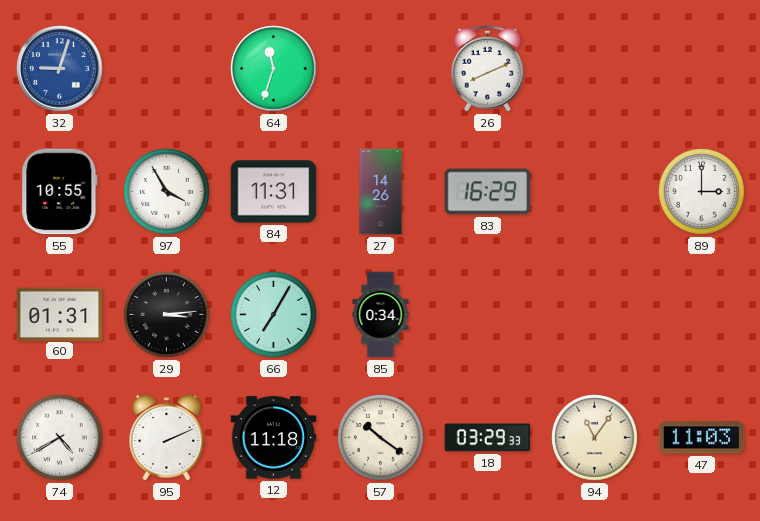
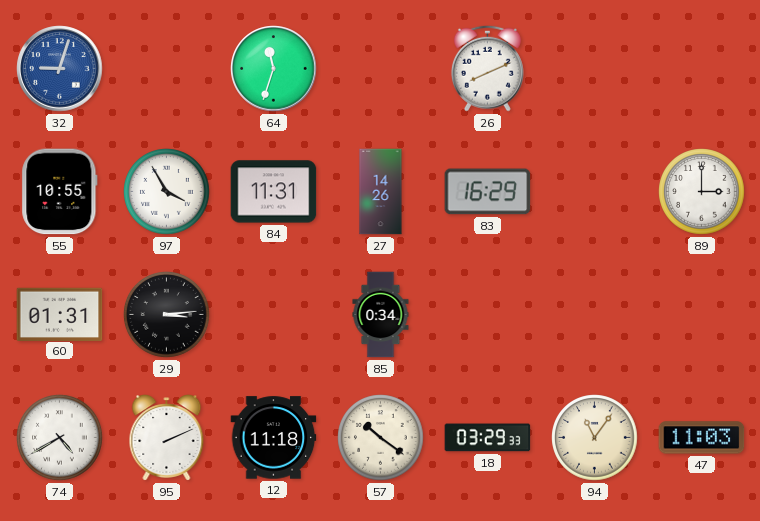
66: 7:05 -> none (274, 315)
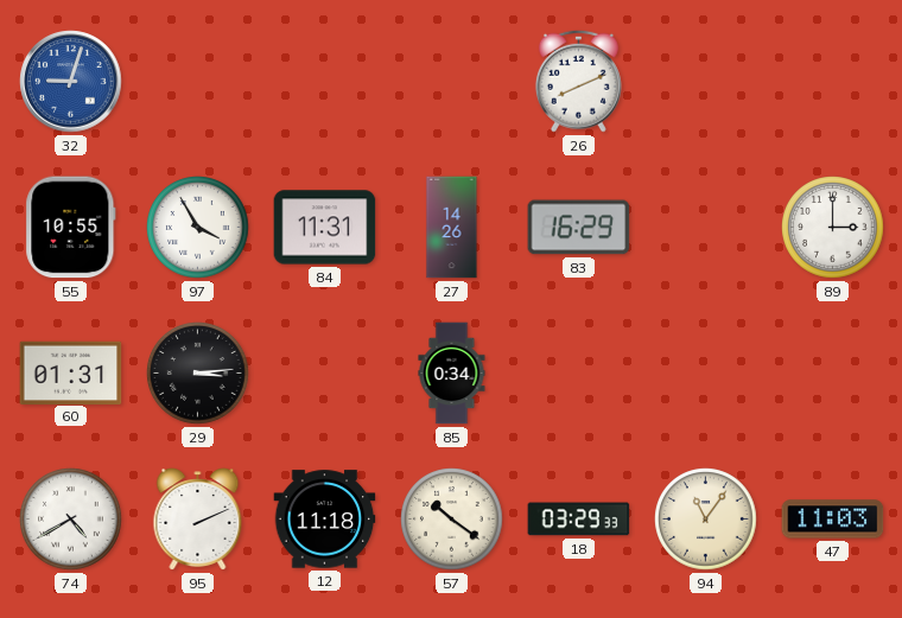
64: 11:33 -> none (274, 69)
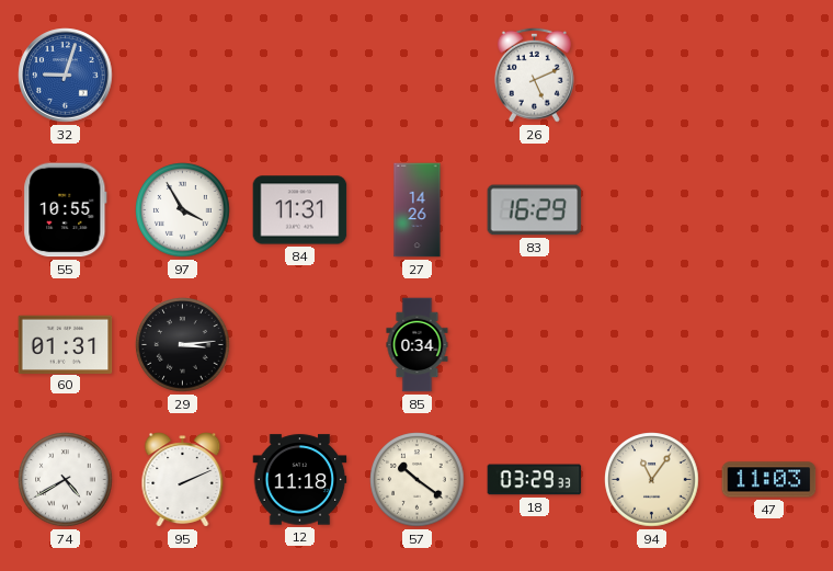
26: 8:11 -> 5:11 (534, 75)
89: 3:00 -> none (833, 228)
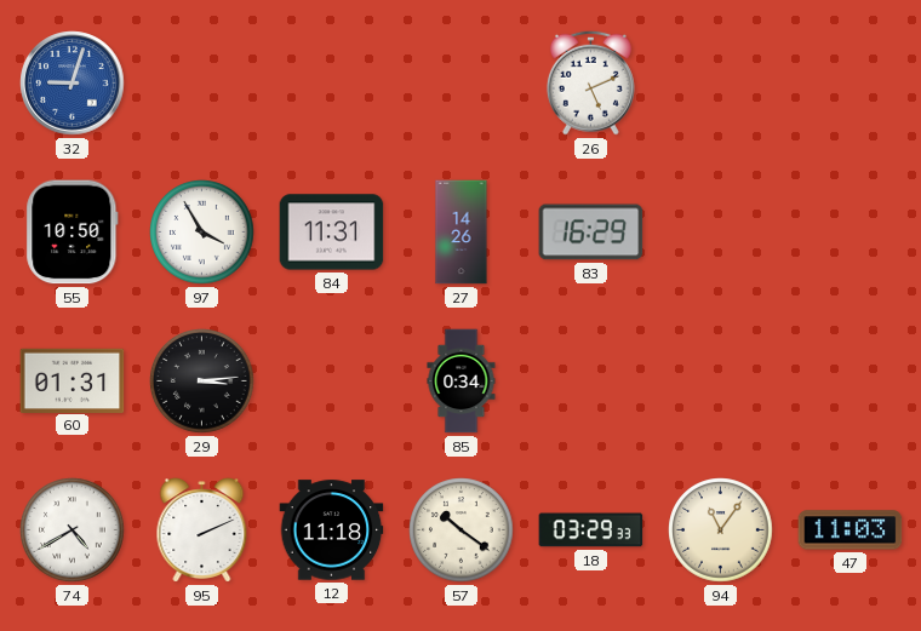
55: 10:55 -> 10:50 (73, 233)
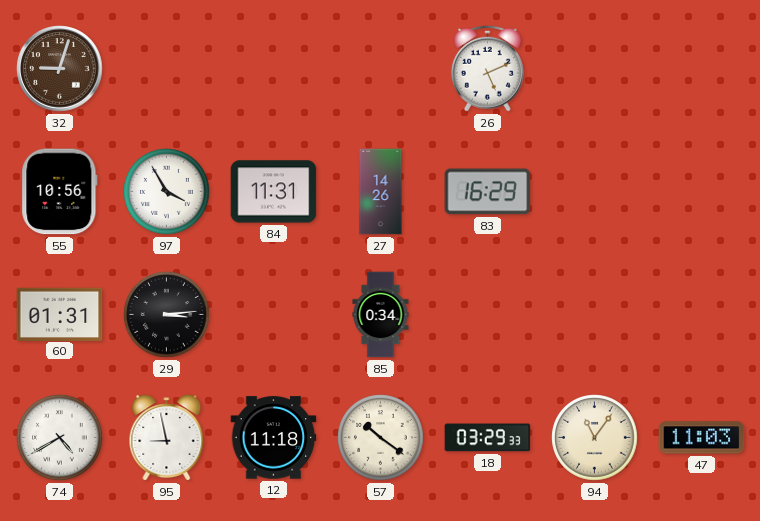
32 dial: blue -> brown (60, 69)
55: 10:50 -> 10:56 (60, 192)
95: 2:11 -> 8:58 (167, 438)
